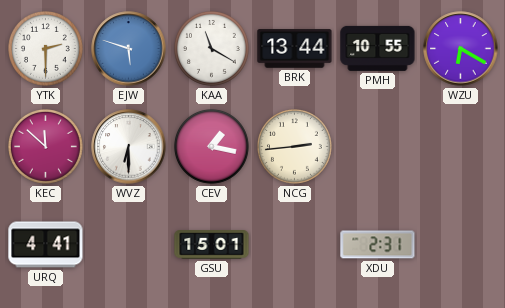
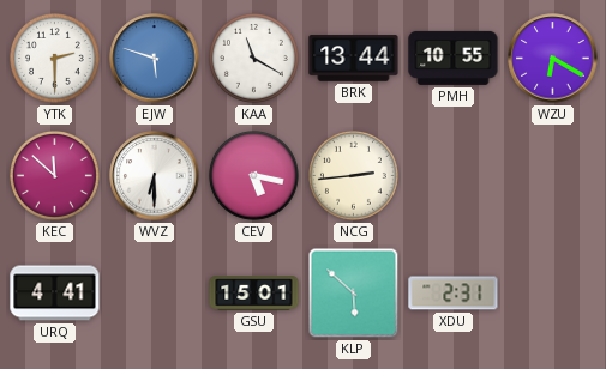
CEV: 1:17 -> 5:17 (254, 176)
KLP: none -> 5:52 (354, 294)
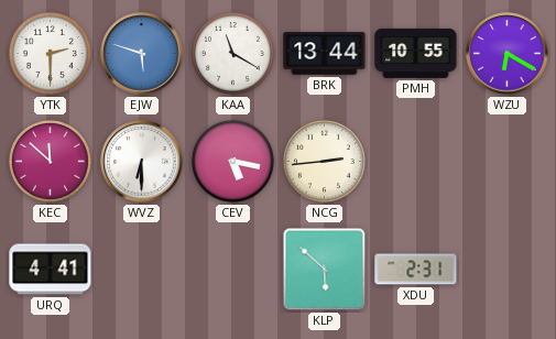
GSU: 15:01 -> none (254, 294)
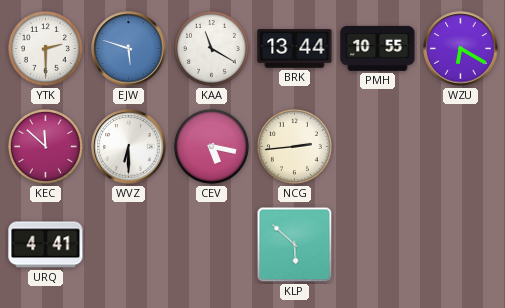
XDU: 2:31 -> none (416, 270)
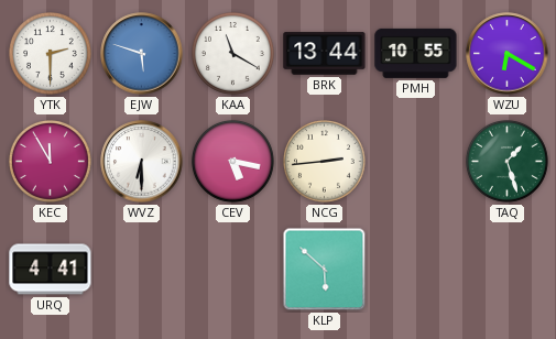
KEC: 11:52 -> 11:55 (51, 162)
TAQ: none -> 1:27 (508, 162)
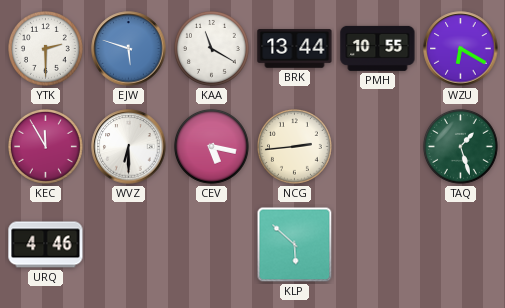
URQ: 4:41 -> 4:46 (46, 245)
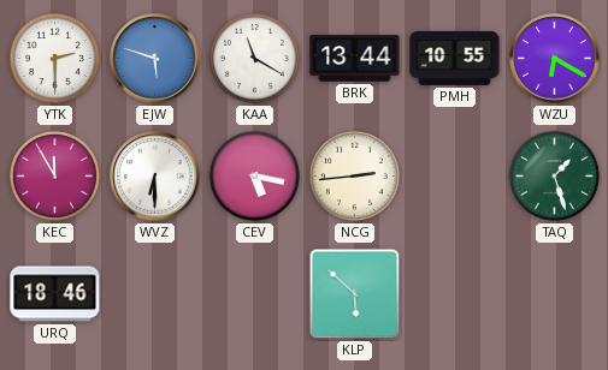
URQ: 4:46 -> 18:46 (55, 294)
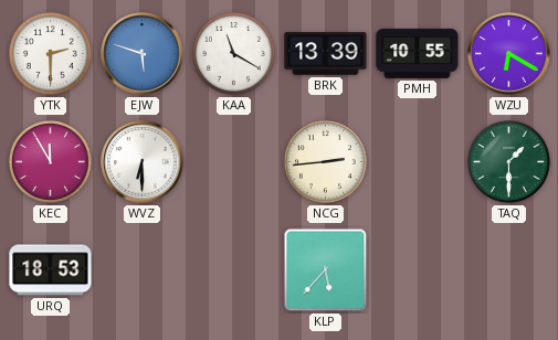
BRK: 13:44 -> 13:39 (326, 54)
CEV: 5:17 -> none (255, 177)
TAQ: 1:27 -> 1:30 (509, 162)
URQ: 18:46 -> 18:53 (51, 270)
KLP: 5:52 -> 5:37 (326, 270)
